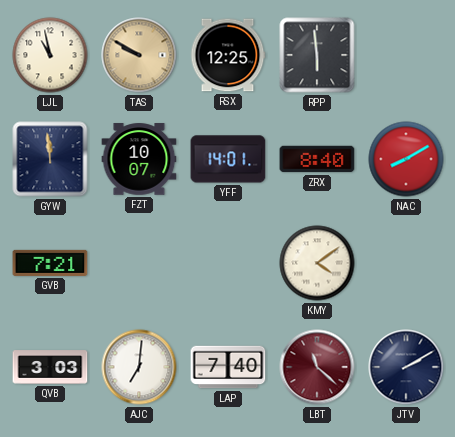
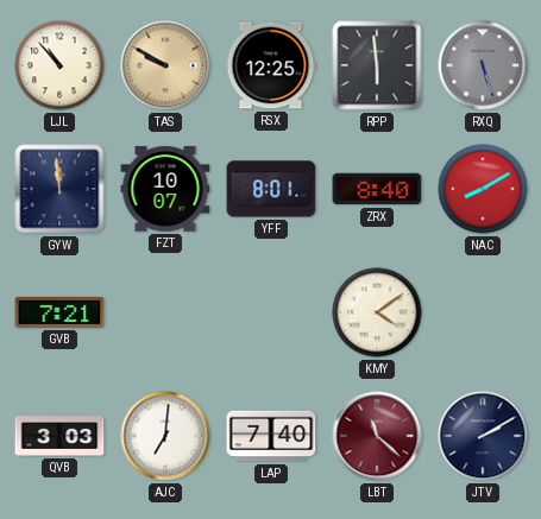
LJL: 10:58 -> 10:53 (59, 65)
RXQ: none -> 5:27 (483, 65)
YFF: 14:01 -> 8:01 (271, 189)
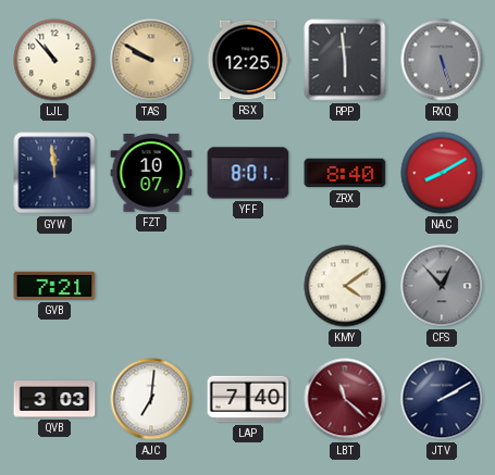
CFS: none -> 12:53 (442, 286)
